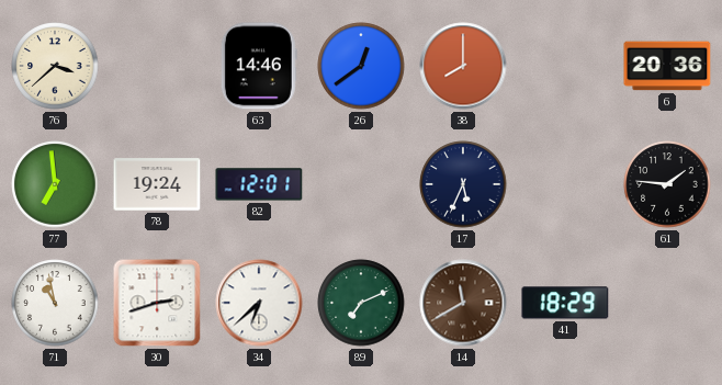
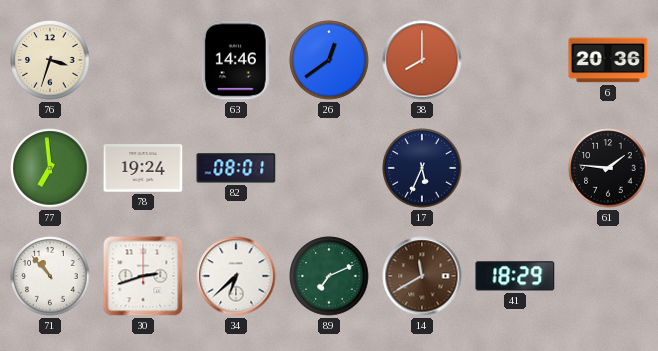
76: 3:38 -> 3:33 (50, 60)
82: 12:01 -> 08:01 (236, 168)
71: 10:58 -> 10:53 (50, 276)
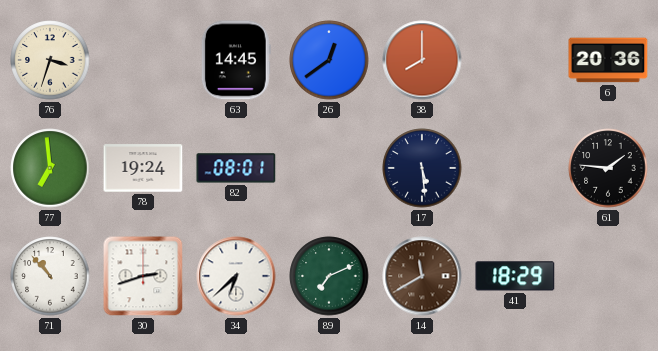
63: 14:46 -> 14:45 (236, 60)
17: 5:34 -> 5:29 (422, 168)
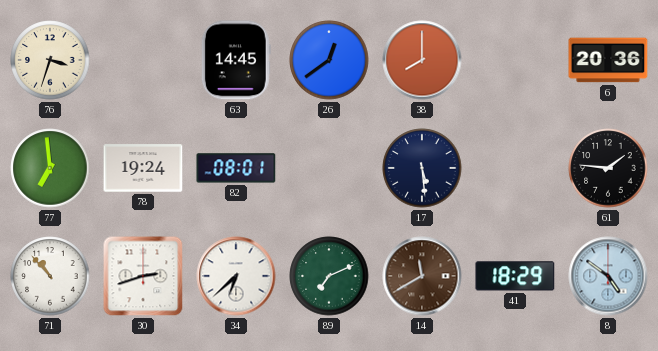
8: none -> 4:51 (608, 276)
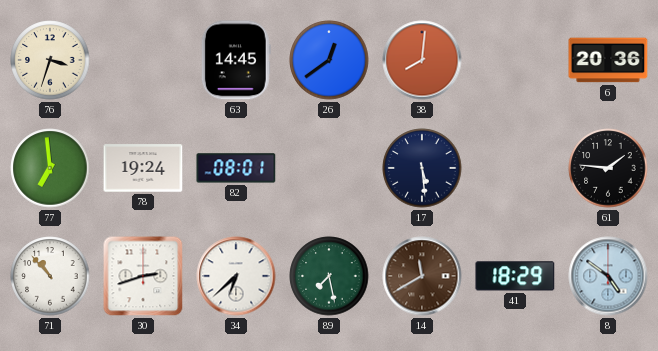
38: 8:00 -> 8:01 (422, 60)
89: 7:11 -> 7:28 (329, 276)
